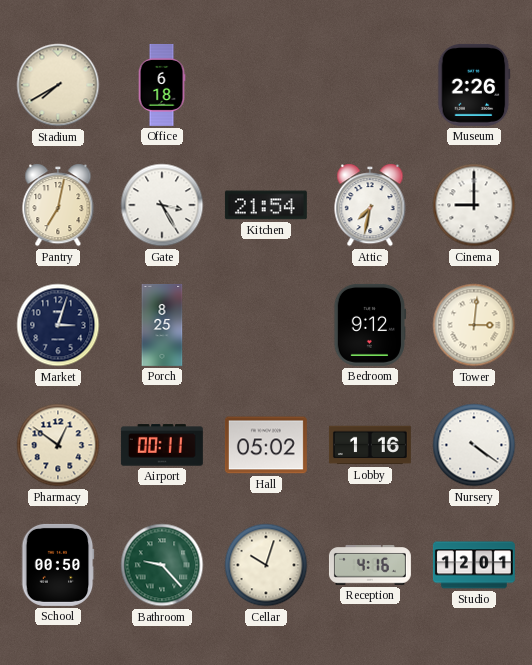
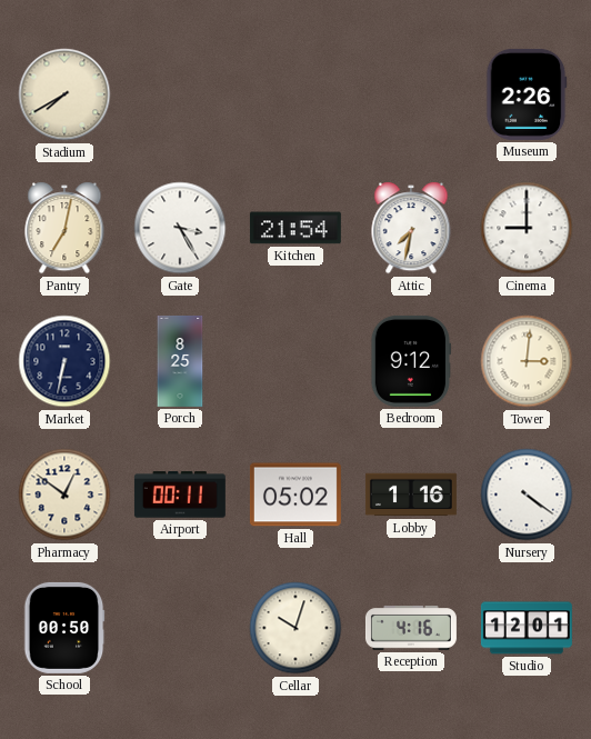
Office: 6:18 -> none (162, 85)
Market: 3:03 -> 6:32 (64, 361)
Bathroom: 9:23 -> none (162, 565)
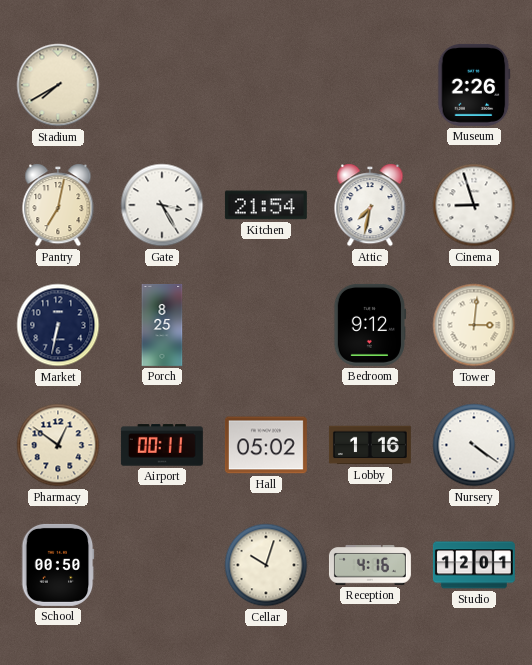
Cinema: 9:00 -> 8:57 (474, 205)
